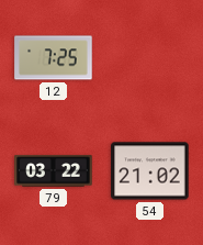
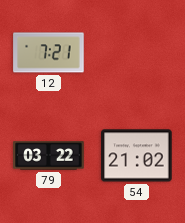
12: 7:25 -> 7:21 (49, 53)
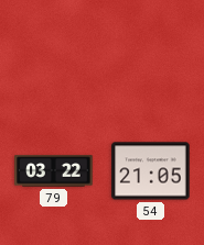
12: 7:21 -> none (49, 53)
54: 21:02 -> 21:05 (151, 171)
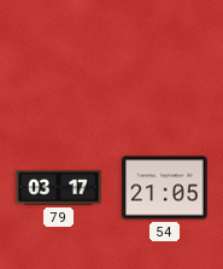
79: 03:22 -> 03:17 (59, 188)
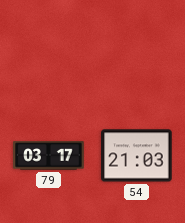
54: 21:05 -> 21:03 (137, 156)
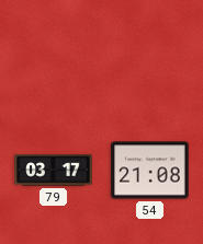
54: 21:03 -> 21:08 (150, 171)
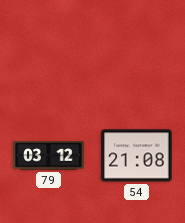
79: 03:17 -> 03:12 (49, 156)
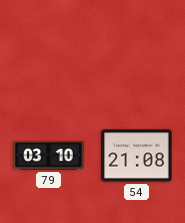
79: 03:12 -> 03:10 (49, 156)
